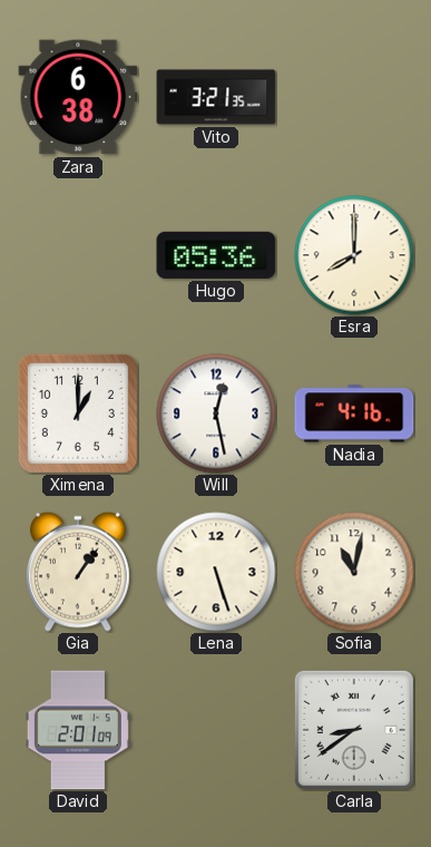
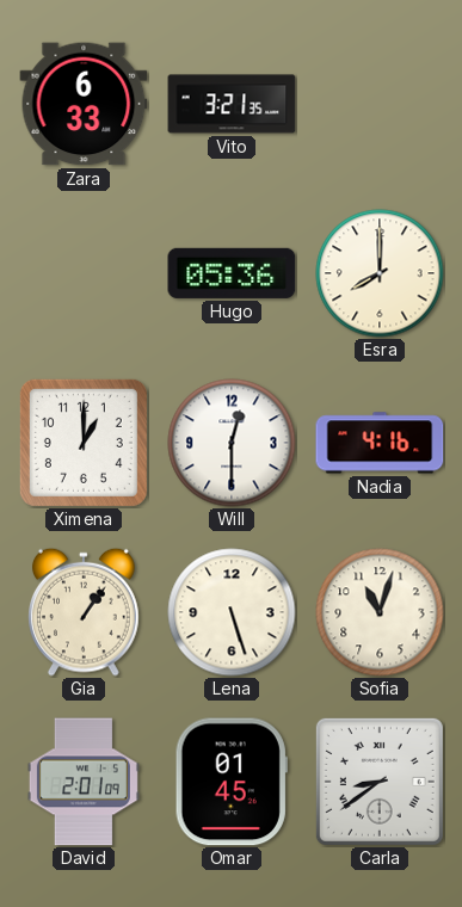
Zara: 6:38 -> 6:33 (84, 104)
Will: 12:28 -> 12:30 (232, 443)
Sofia: 11:02 -> 11:03 (380, 612)
Omar: none -> 01:45 (232, 782)
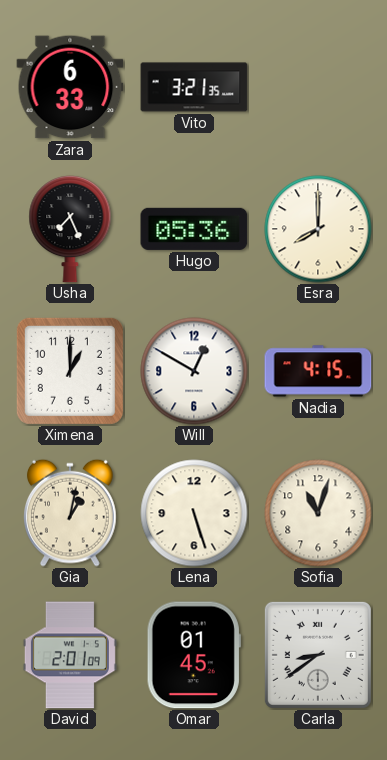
Usha: none -> 7:26 (70, 229)
Will: 12:30 -> 12:50 (194, 371)
Nadia: 4:16 -> 4:15 (318, 371)
Gia: 1:06 -> 1:02 (71, 513)
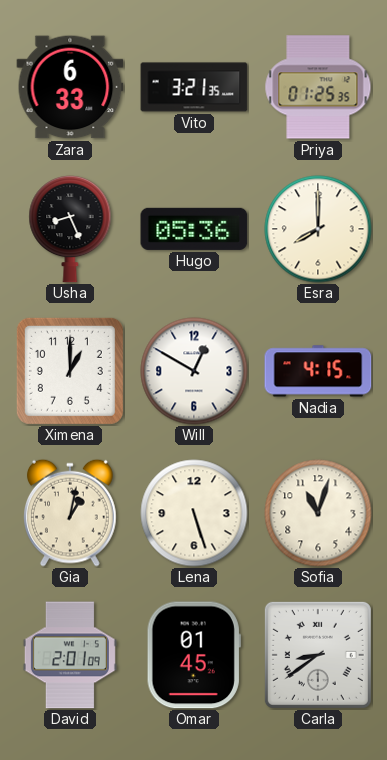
Priya: none -> 01:25 (318, 87)
Usha: 7:26 -> 8:26 (70, 229)
